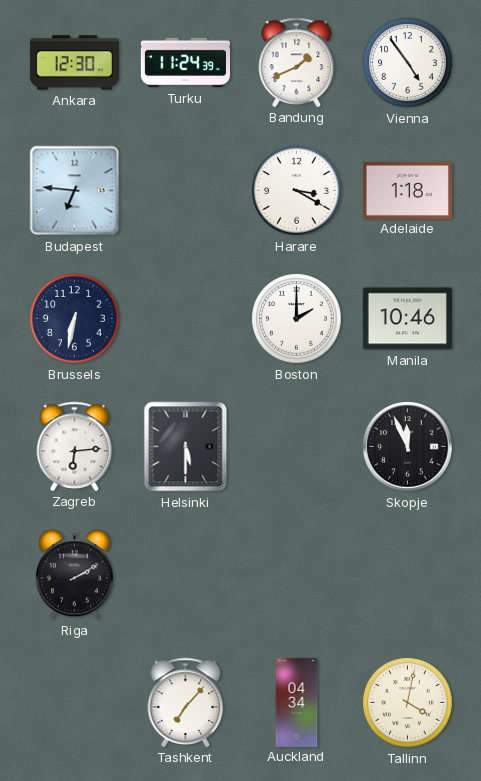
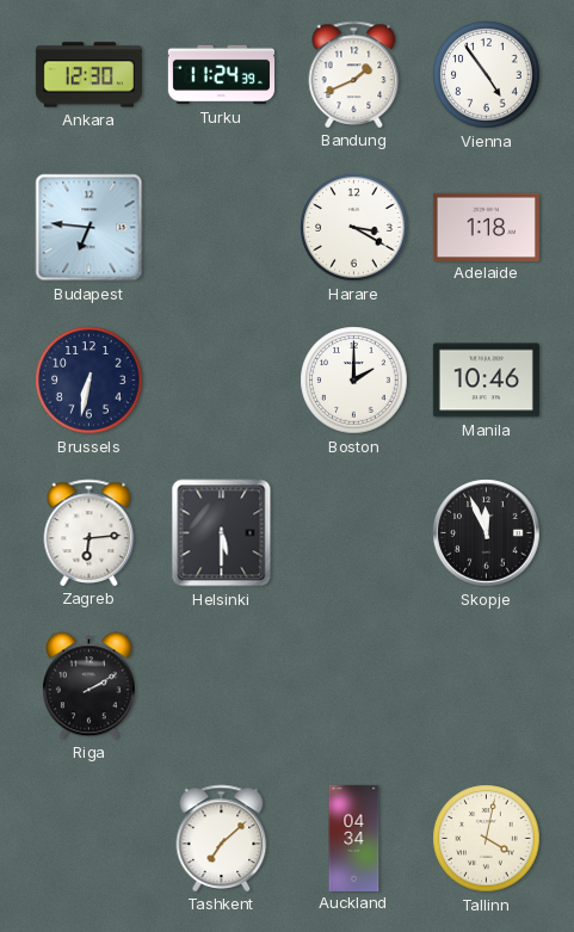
Tashkent: 7:07 -> 7:08 (222, 838)
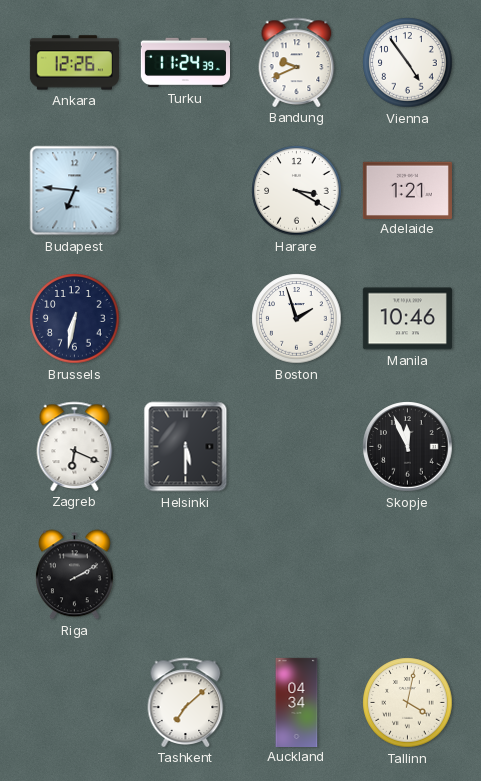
Ankara: 12:30 -> 12:26 (74, 63)
Bandung: 1:41 -> 9:41 (297, 62)
Adelaide: 1:18 -> 1:21 (407, 190)
Boston: 2:00 -> 1:57 (297, 319)
Zagreb: 6:14 -> 6:19 (75, 446)
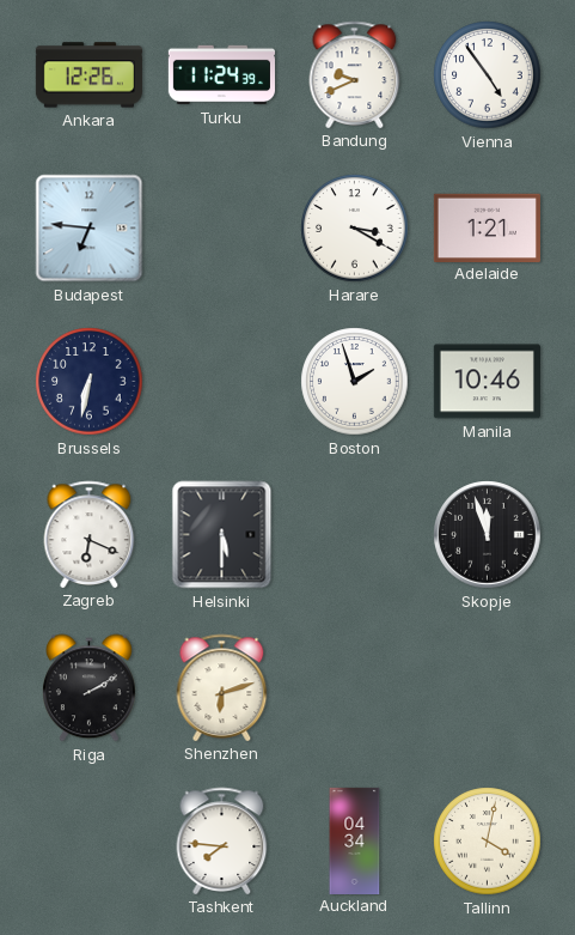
Skopje: 11:56 -> 11:57 (488, 535)
Shenzhen: none -> 6:12 (222, 687)
Tashkent: 7:08 -> 7:46 (222, 840)
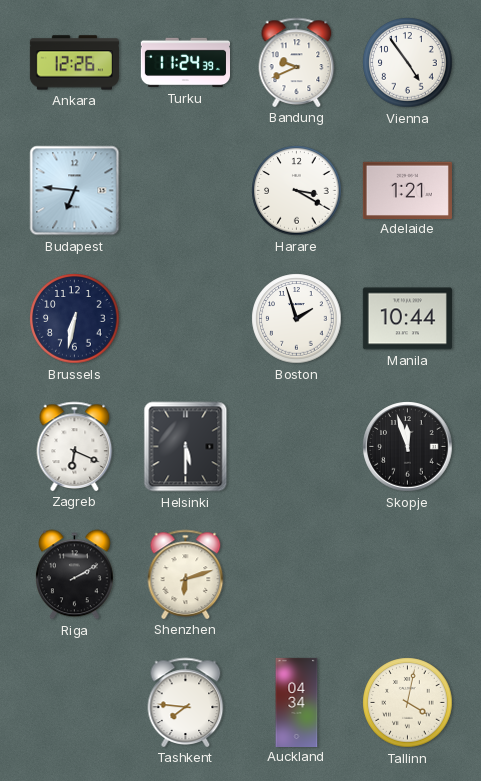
Manila: 10:46 -> 10:44 (407, 319)
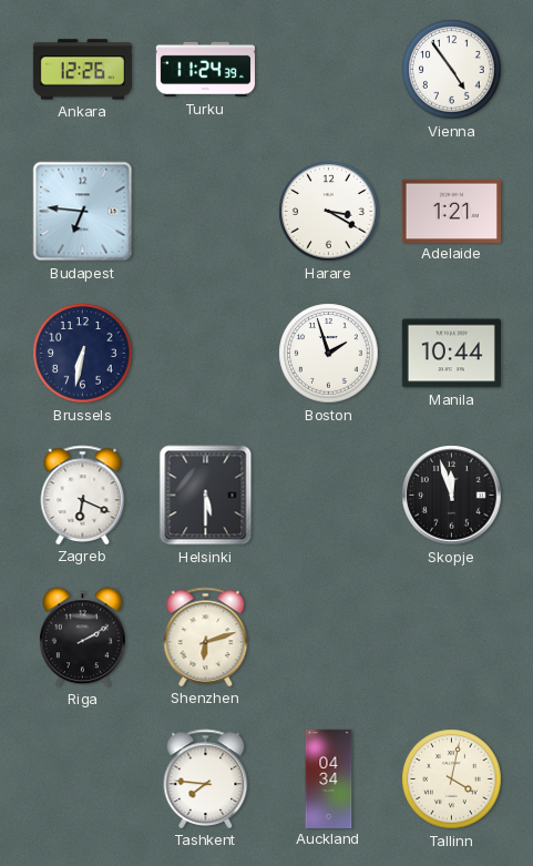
Bandung: 9:41 -> none (297, 62)
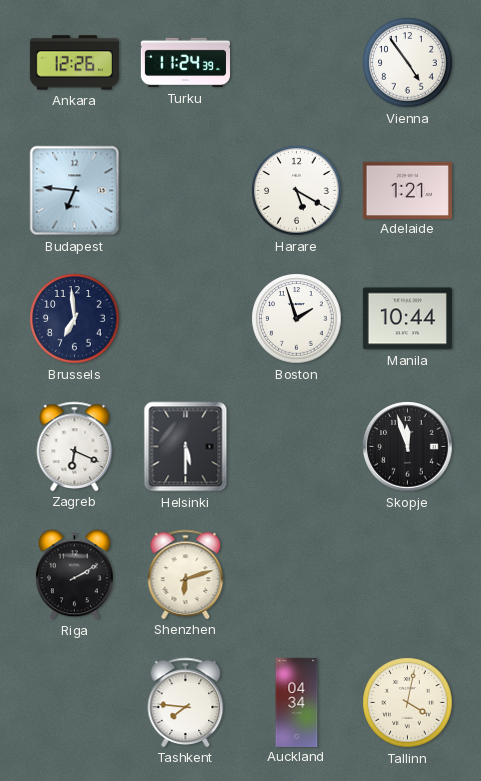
Harare: 3:20 -> 5:20 (297, 191)
Brussels: 6:32 -> 6:59 (75, 319)
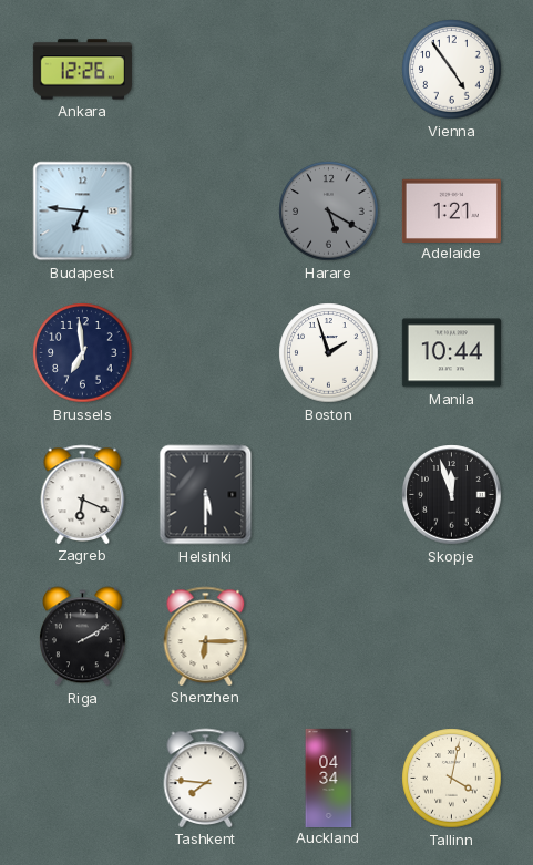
Turku: 11:24 -> none (185, 63)
Harare dial: white -> grey (329, 212)
Shenzhen: 6:12 -> 6:15 (206, 636)
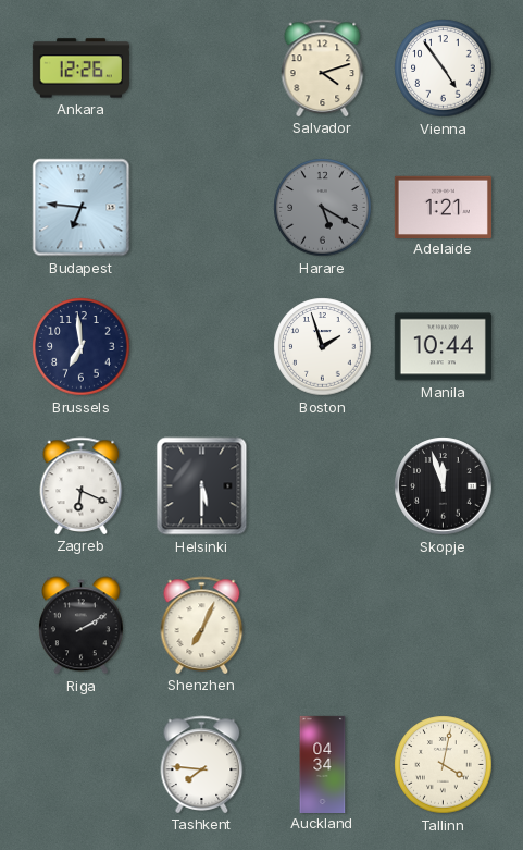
Salvador: none -> 4:12 (323, 67)
Shenzhen: 6:15 -> 7:04 (202, 625)
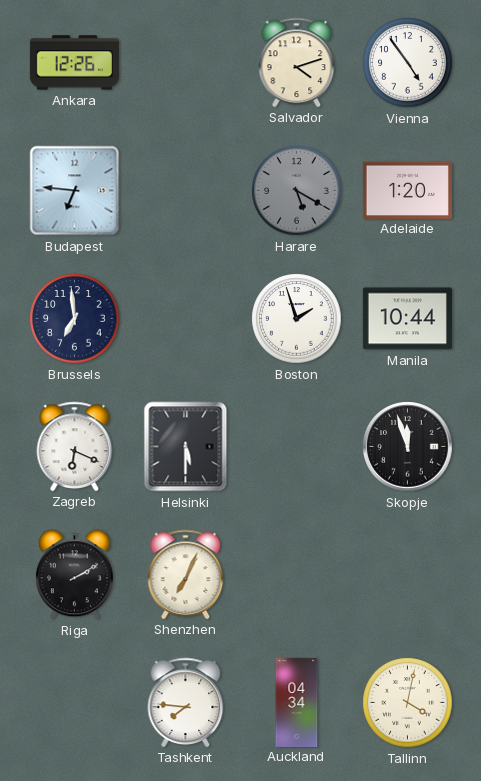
Adelaide: 1:21 -> 1:20 (407, 190)
